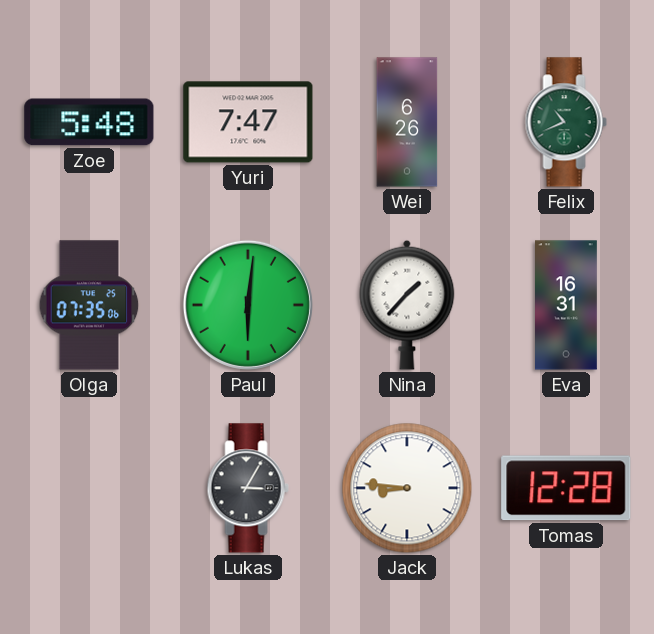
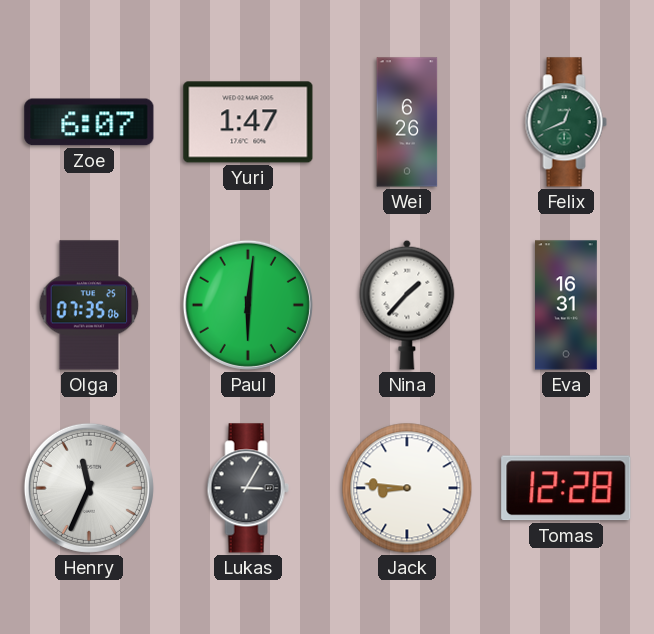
Zoe: 5:48 -> 6:07 (89, 122)
Yuri: 7:47 -> 1:47 (248, 122)
Felix: 10:41 -> 12:41 (566, 122)
Henry: none -> 11:34 (89, 488)
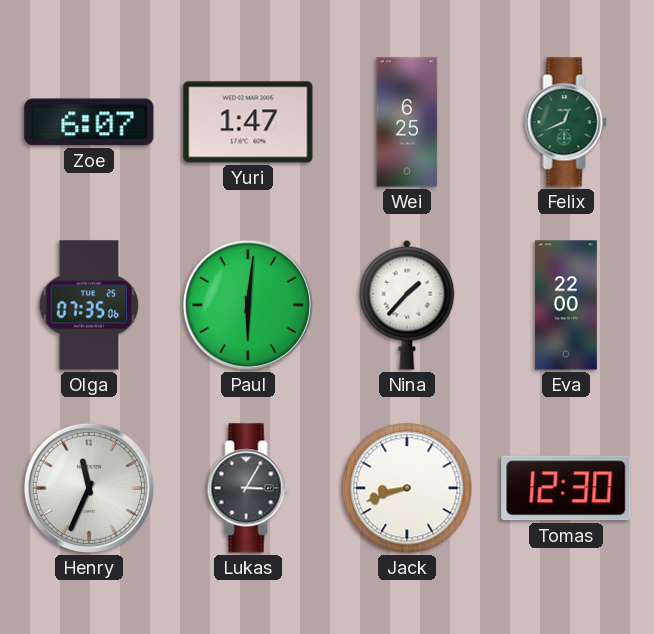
Wei: 6:26 -> 6:25 (407, 122)
Eva: 16:31 -> 22:00 (567, 305)
Jack: 8:46 -> 8:42 (407, 488)
Tomas: 12:28 -> 12:30 (566, 488)
